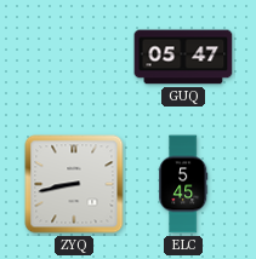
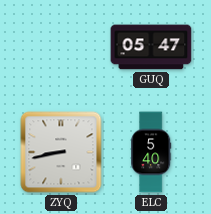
ELC: 5:45 -> 5:40 (151, 152)
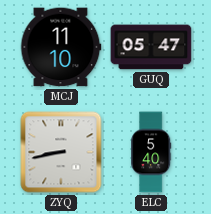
MCJ: none -> 11:10 (61, 47)
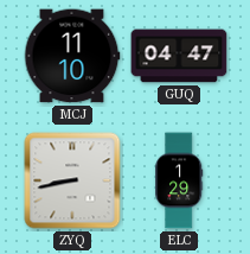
GUQ: 05:47 -> 04:47 (179, 56)
ELC: 5:40 -> 1:29 (179, 180)
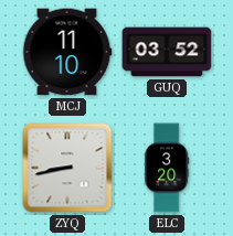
GUQ: 04:47 -> 03:52 (167, 52)
ELC: 1:29 -> 3:20 (167, 168)
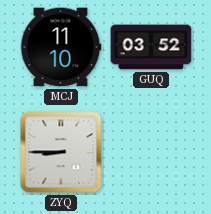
ZYQ: 8:43 -> 8:45 (61, 152)
ELC: 3:20 -> none (167, 168)
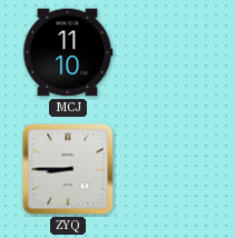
GUQ: 03:52 -> none (151, 47)
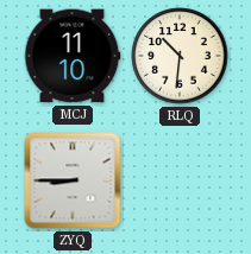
RLQ: none -> 10:31 (180, 56)
